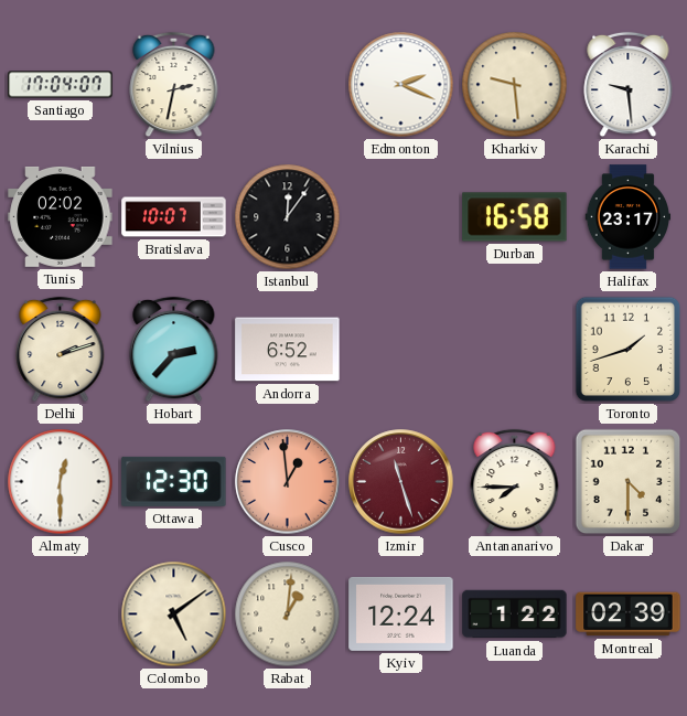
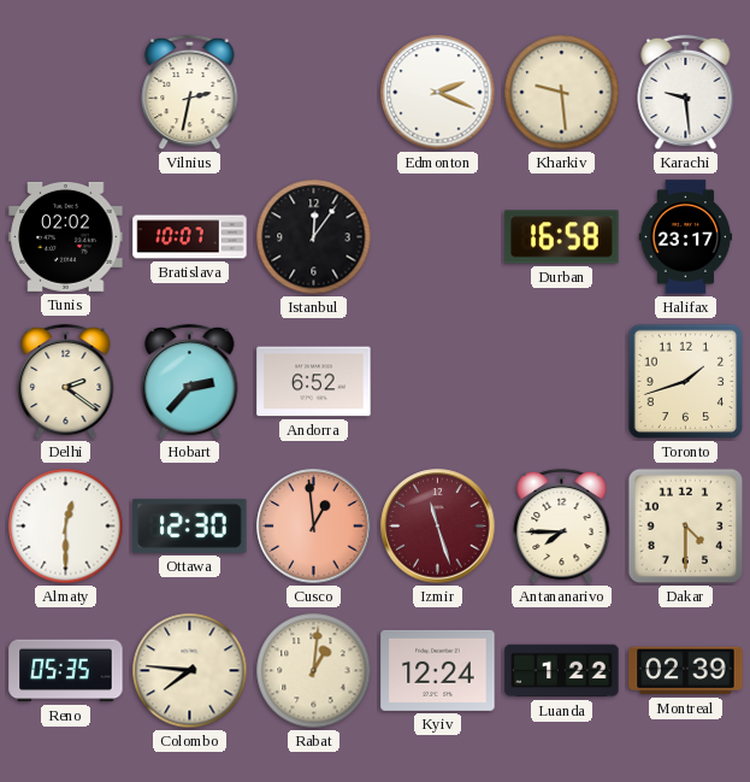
Santiago: 17:04 -> none (61, 85)
Delhi: 2:12 -> 2:21 (66, 382)
Reno: none -> 05:35 (66, 671)
Colombo: 5:09 -> 7:46 (190, 671)
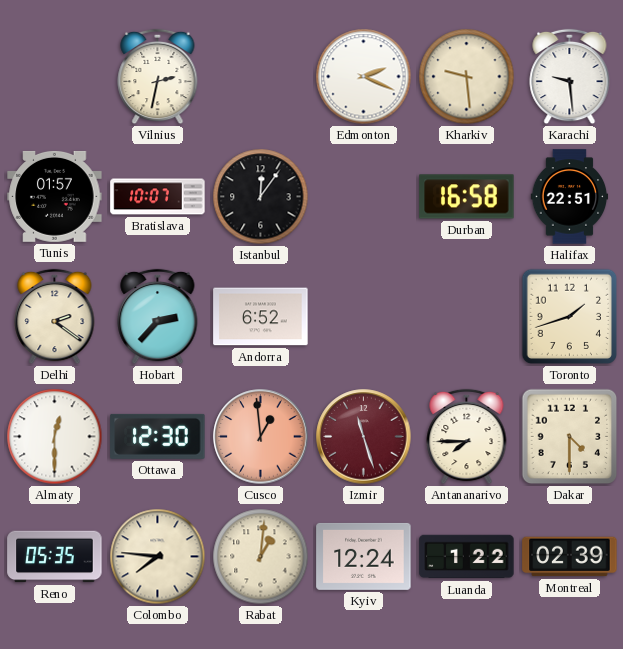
Tunis: 02:02 -> 01:57 (55, 196)
Halifax: 23:17 -> 22:51 (570, 197)
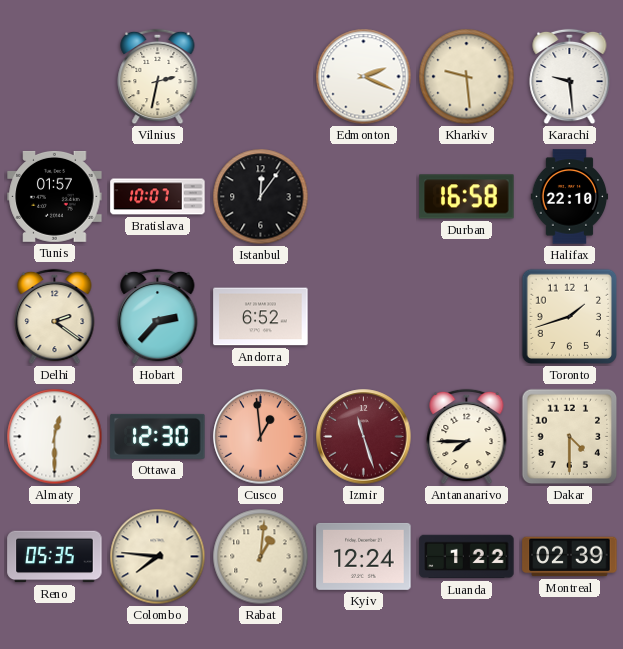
Halifax: 22:51 -> 22:10 (570, 197)
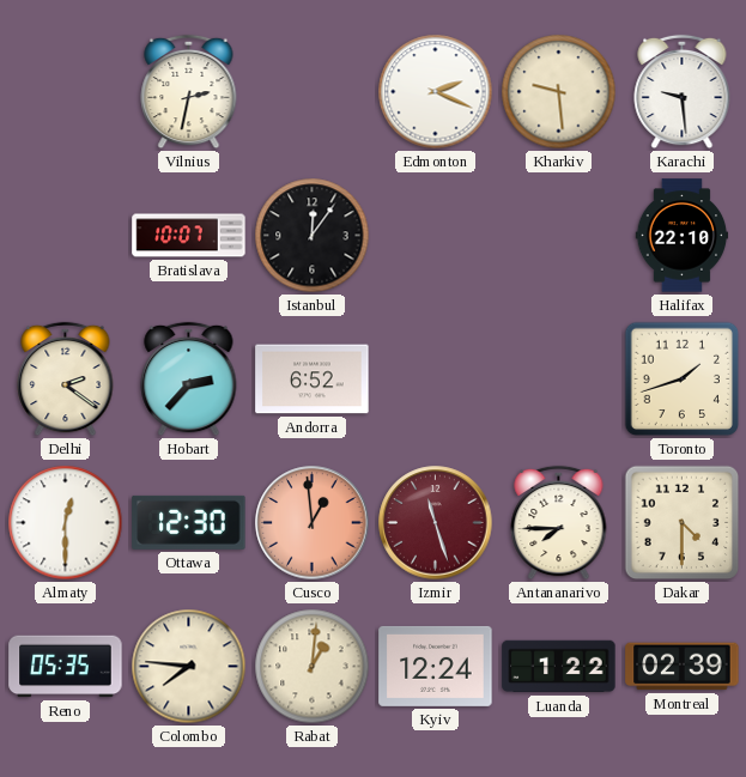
Tunis: 01:57 -> none (55, 196)
Durban: 16:58 -> none (467, 197)
